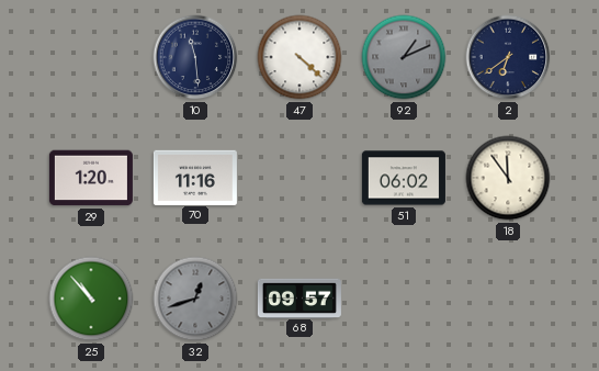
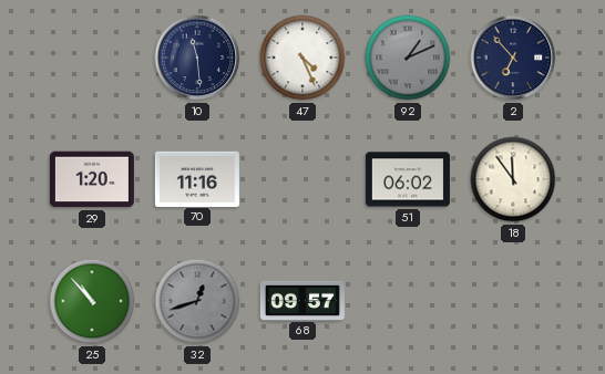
47: 4:22 -> 4:26 (302, 58)
2: 6:39 -> 6:53 (513, 58)
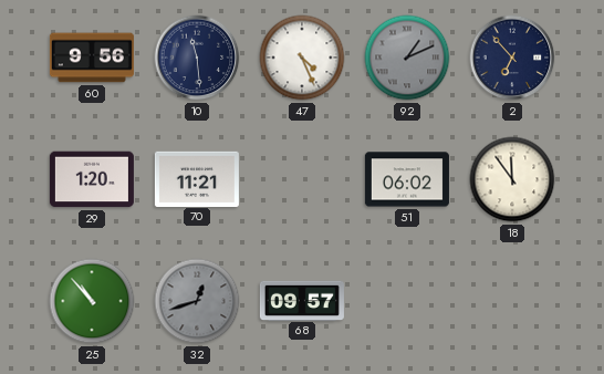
60: none -> 9:56 (92, 58)
70: 11:16 -> 11:21 (197, 178)
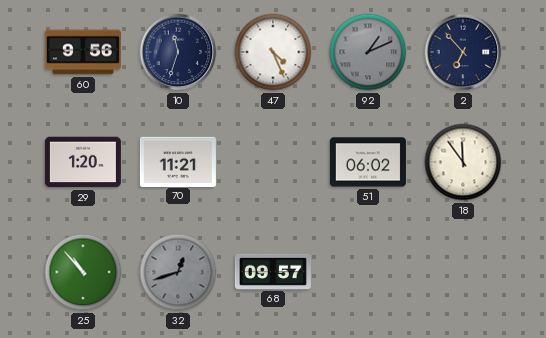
10: 11:29 -> 11:33 (178, 52)
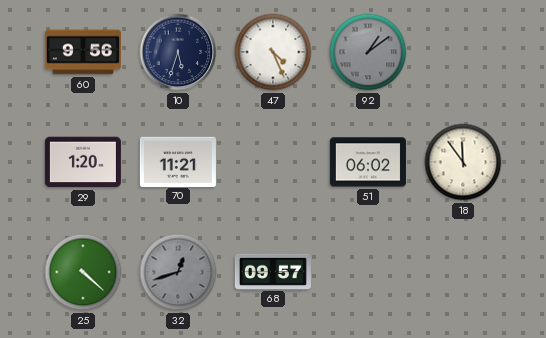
10: 11:33 -> 5:33 (178, 52)
92: 1:11 -> 1:09 (368, 52)
2: 6:53 -> none (463, 52)
25: 10:53 -> 4:22 (83, 272)
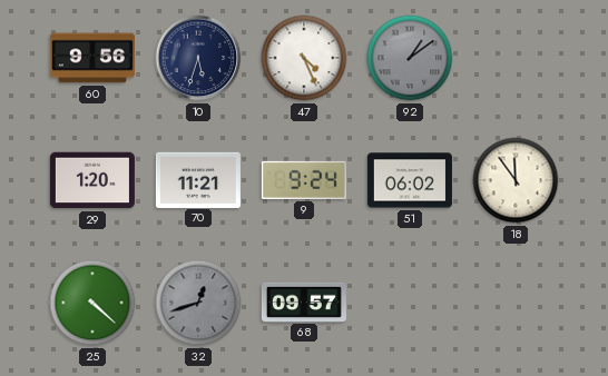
9: none -> 9:24 (304, 180)
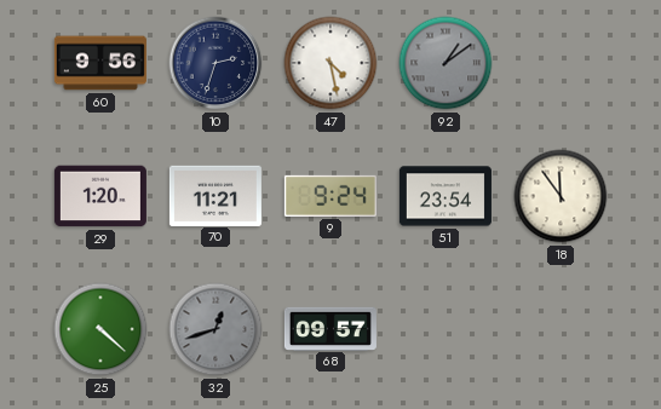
10: 5:33 -> 2:33 (215, 63)
47: 4:26 -> 4:28 (330, 63)
51: 06:02 -> 23:54 (446, 196)
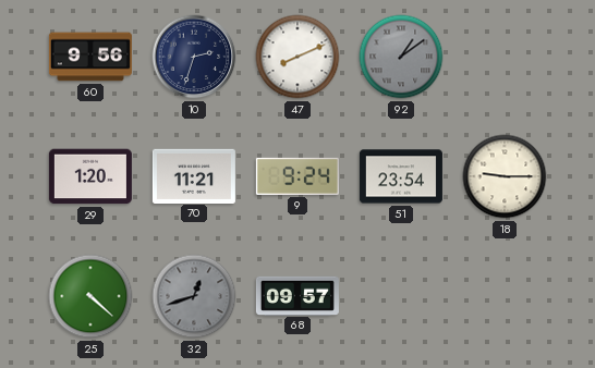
47: 4:28 -> 8:11 (297, 57)
18: 11:54 -> 9:15 (505, 176)
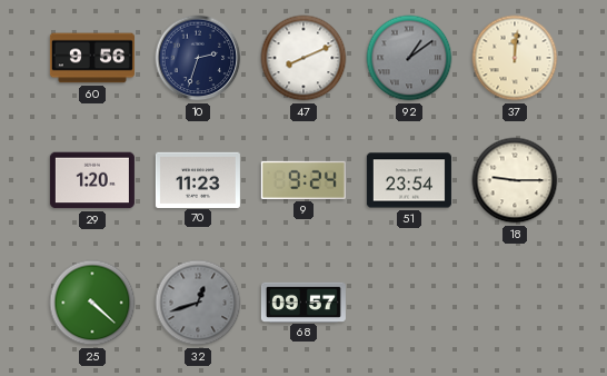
37: none -> 12:01 (515, 58)
70: 11:21 -> 11:23 (198, 179)
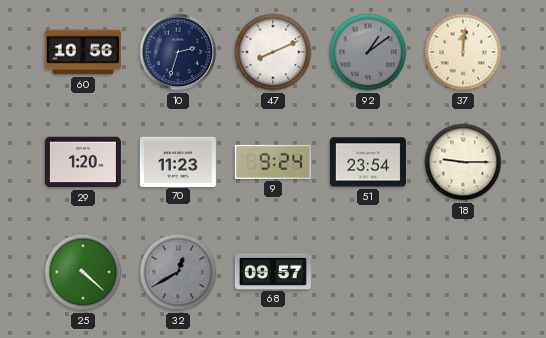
60: 9:56 -> 10:56 (83, 52)
32: 12:42 -> 12:40 (178, 272)
